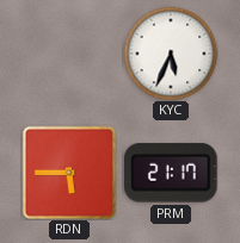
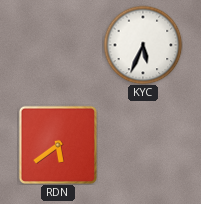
RDN: 5:45 -> 5:39 (58, 145)
PRM: 21:17 -> none (172, 173)
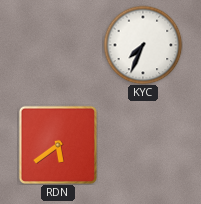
KYC: 5:34 -> 7:34 (143, 45)
